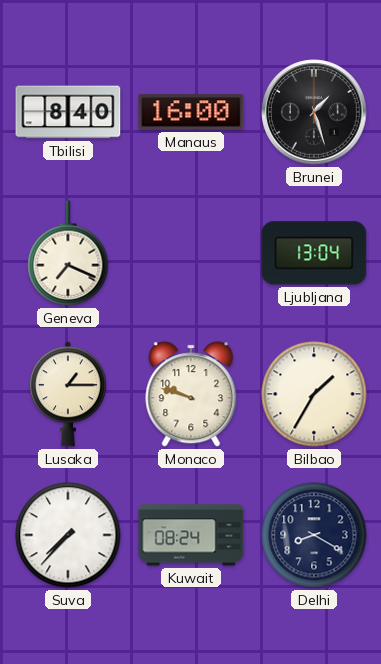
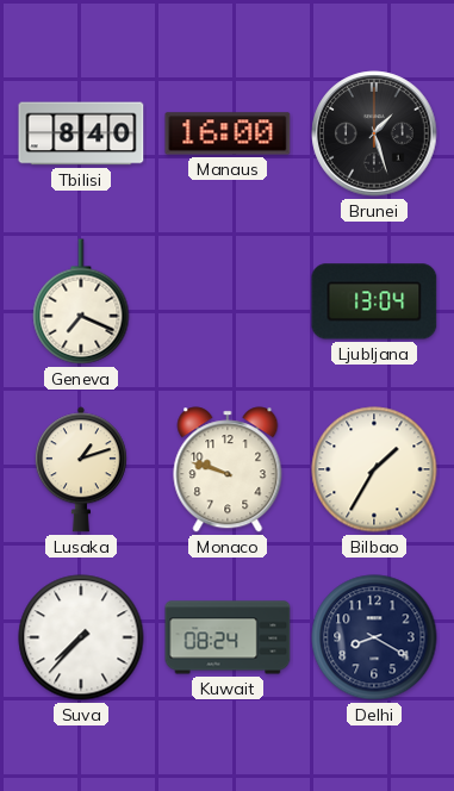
Lusaka: 1:15 -> 1:12 (81, 469)
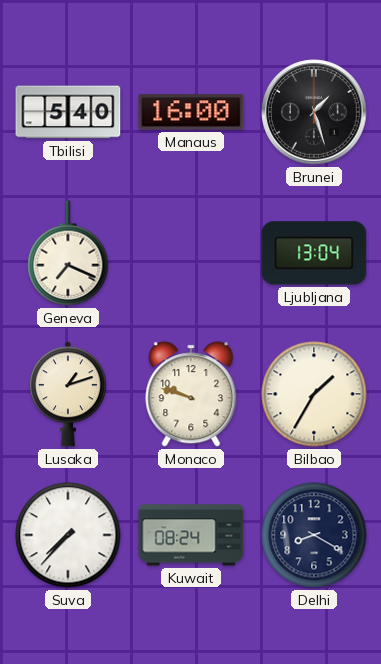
Tbilisi: 8:40 -> 5:40 (68, 112)
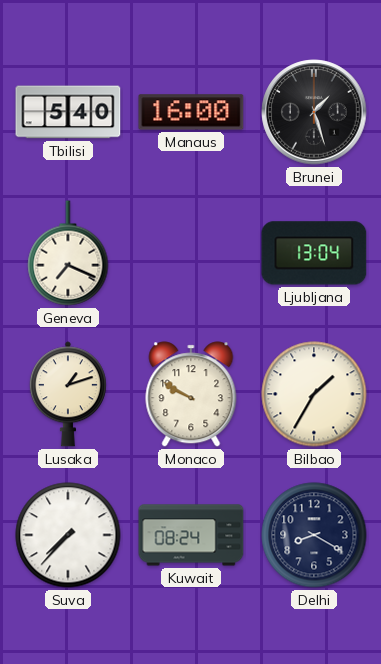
Monaco: 9:48 -> 9:50 (191, 394)
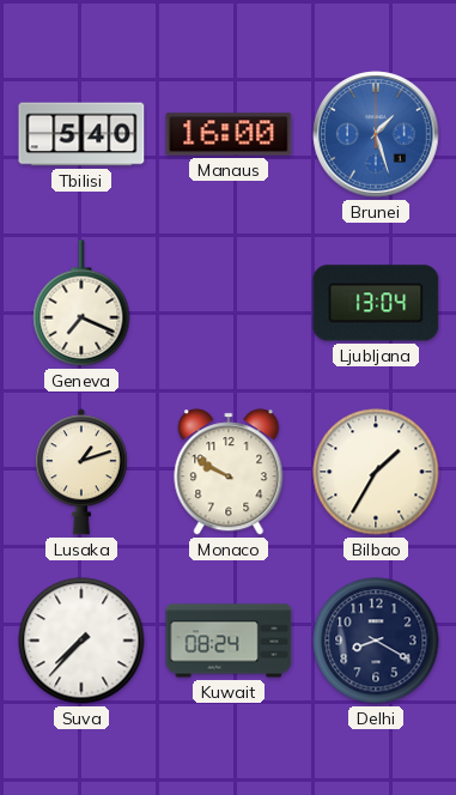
Brunei dial: black -> blue (376, 134)
